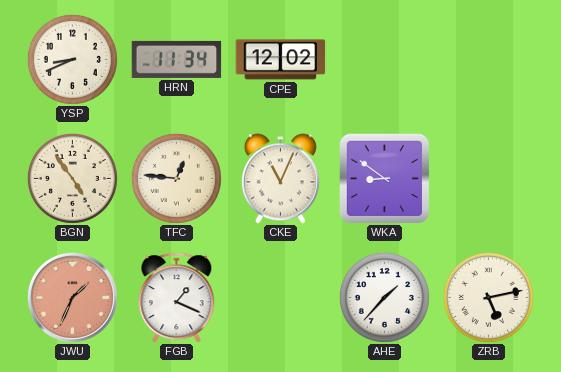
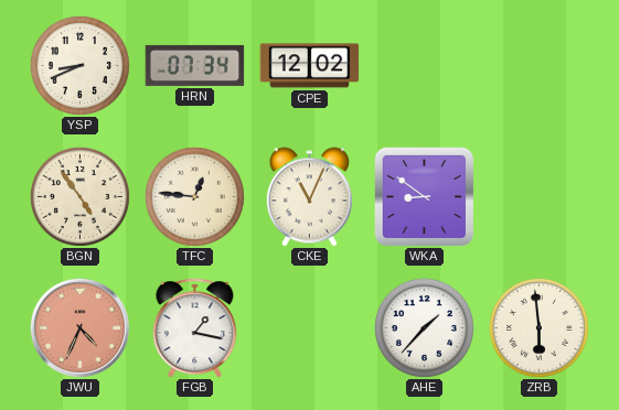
HRN: 11:34 -> 07:34 (195, 65)
JWU: 1:34 -> 4:34 (79, 327)
FGB: 1:19 -> 1:17 (195, 328)
ZRB: 5:13 -> 5:59 (538, 327)
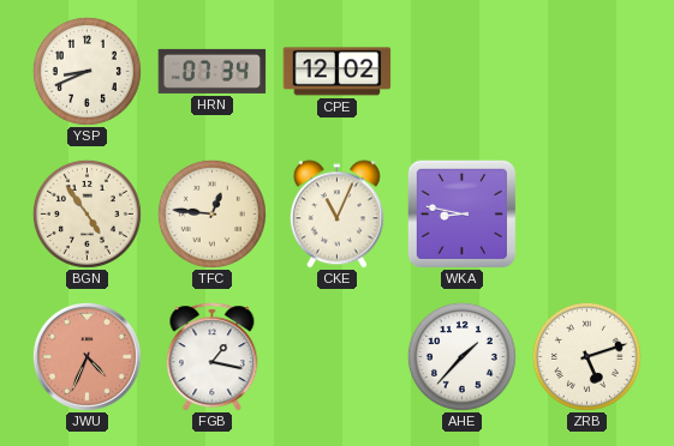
WKA: 8:51 -> 8:47 (461, 213)
ZRB: 5:59 -> 5:12 (586, 356)
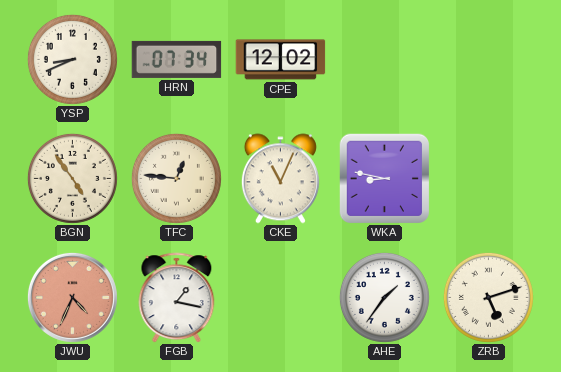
AHE: 1:37 -> 1:36 (384, 297)
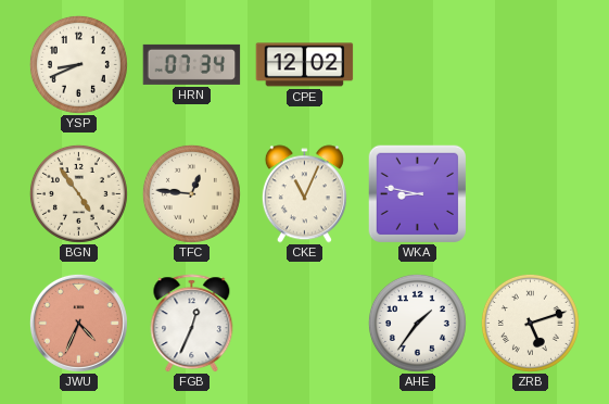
FGB: 1:17 -> 12:34 (192, 324)
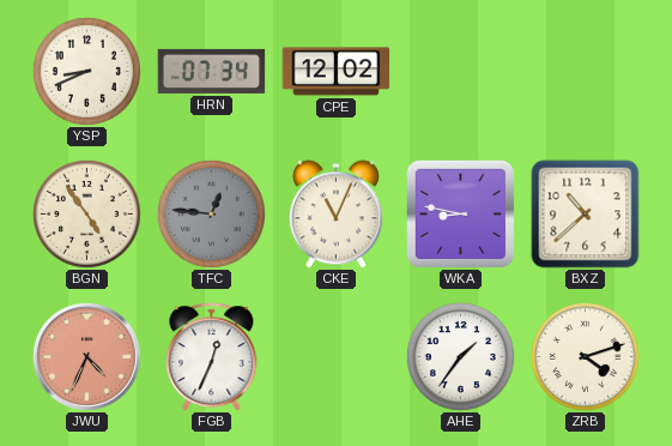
TFC dial: cream -> grey (211, 213)
BXZ: none -> 10:38 (586, 215)
ZRB: 5:12 -> 4:12 (585, 356)
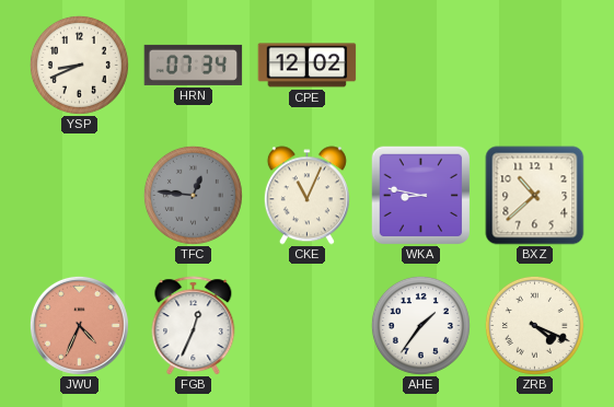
BGN: 4:54 -> none (86, 213)
ZRB: 4:12 -> 4:19 (534, 325)
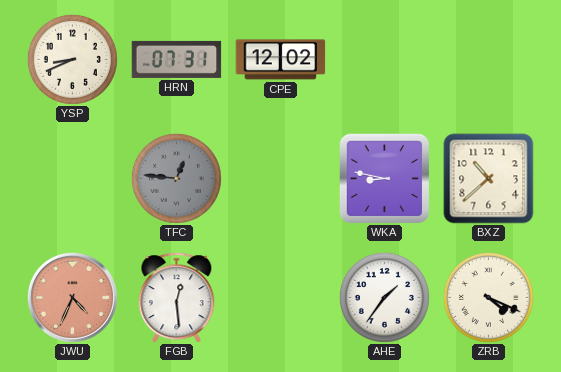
HRN: 07:34 -> 07:31 (177, 59)
CKE: 11:04 -> none (306, 196)
FGB: 12:34 -> 12:29 (177, 298)
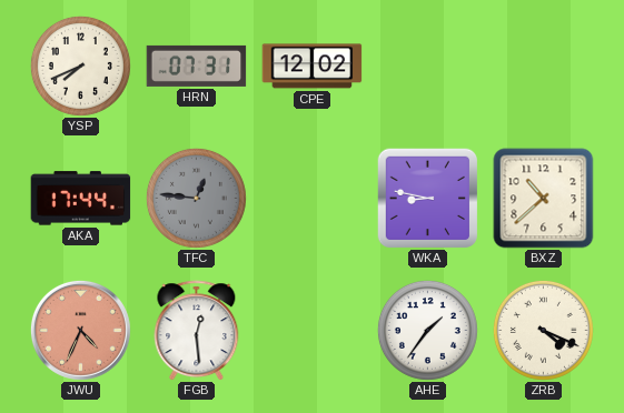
YSP: 8:41 -> 7:41 (80, 66)
AKA: none -> 17:44 (81, 199)
